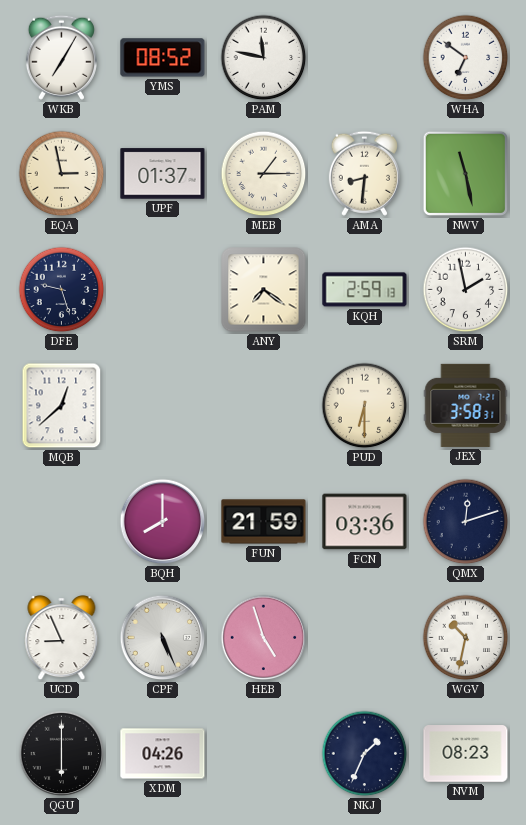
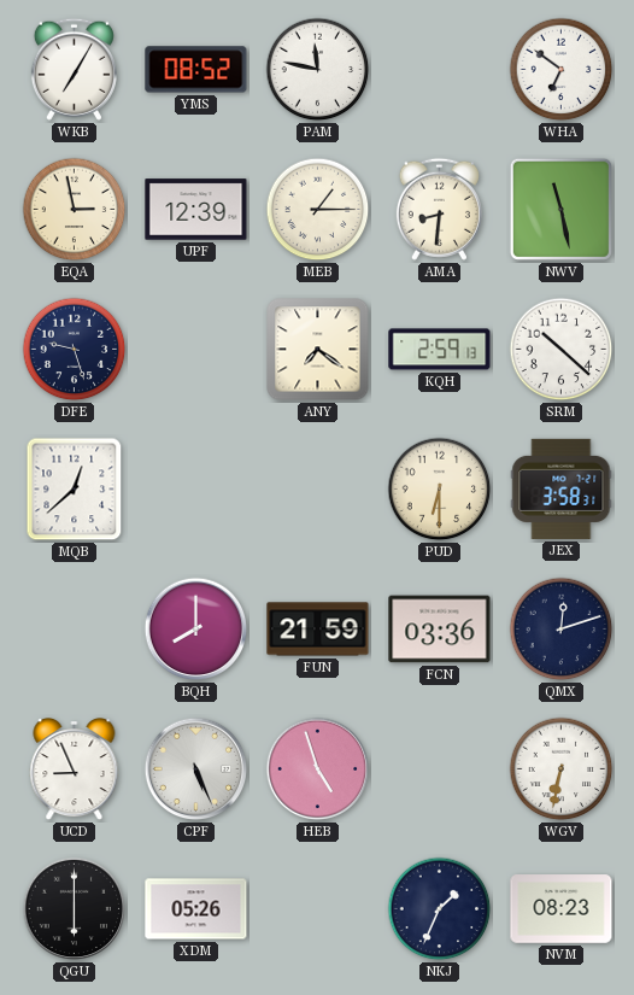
UPF: 01:37 -> 12:39 (196, 210)
SRM: 1:58 -> 10:22 (562, 350)
WGV: 10:32 -> 6:32 (562, 769)
XDM: 04:26 -> 05:26 (196, 909)
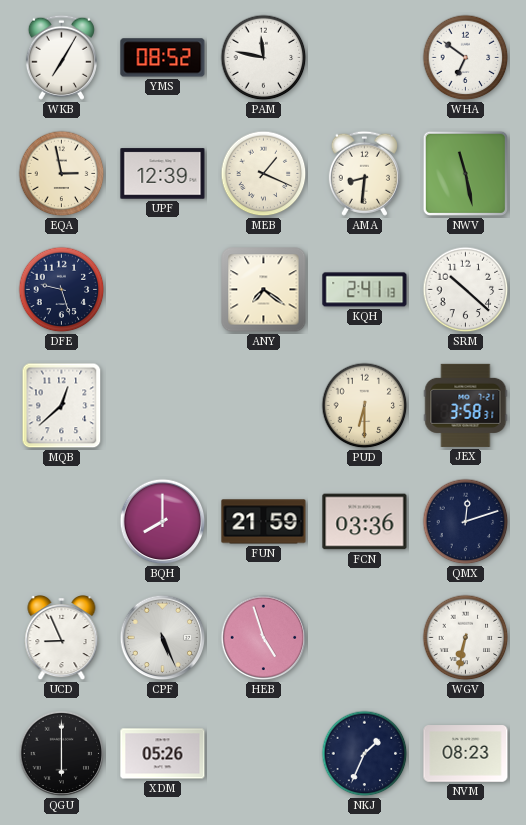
MEB: 1:15 -> 1:19 (264, 174)
KQH: 2:59 -> 2:41 (365, 290)
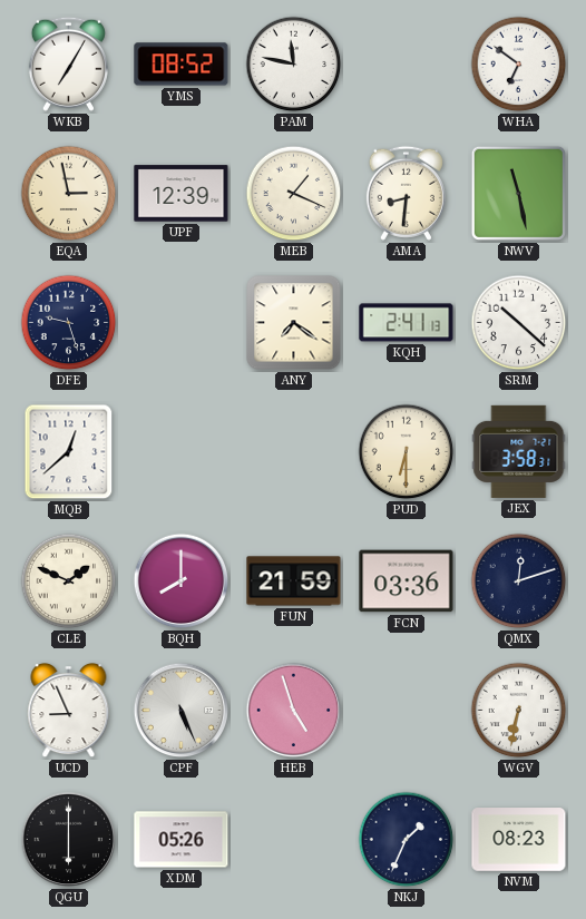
CLE: none -> 1:49 (69, 581)
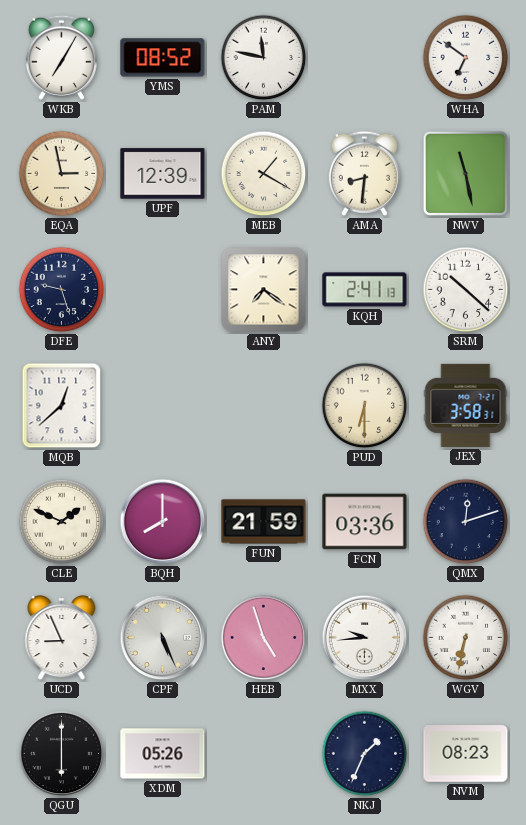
MEB: 1:19 -> 1:20 (264, 174)
MXX: none -> 9:44 (365, 638)
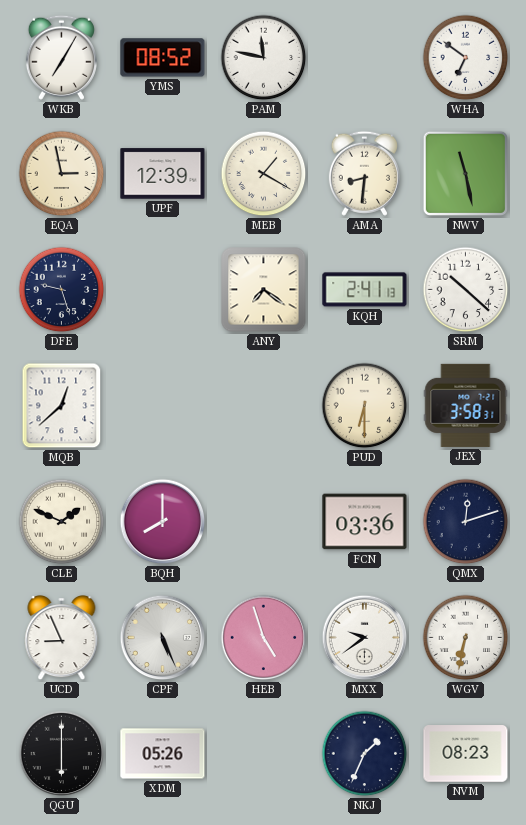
FUN: 21:59 -> none (264, 522)
MXX: 9:44 -> 9:39 (365, 638)
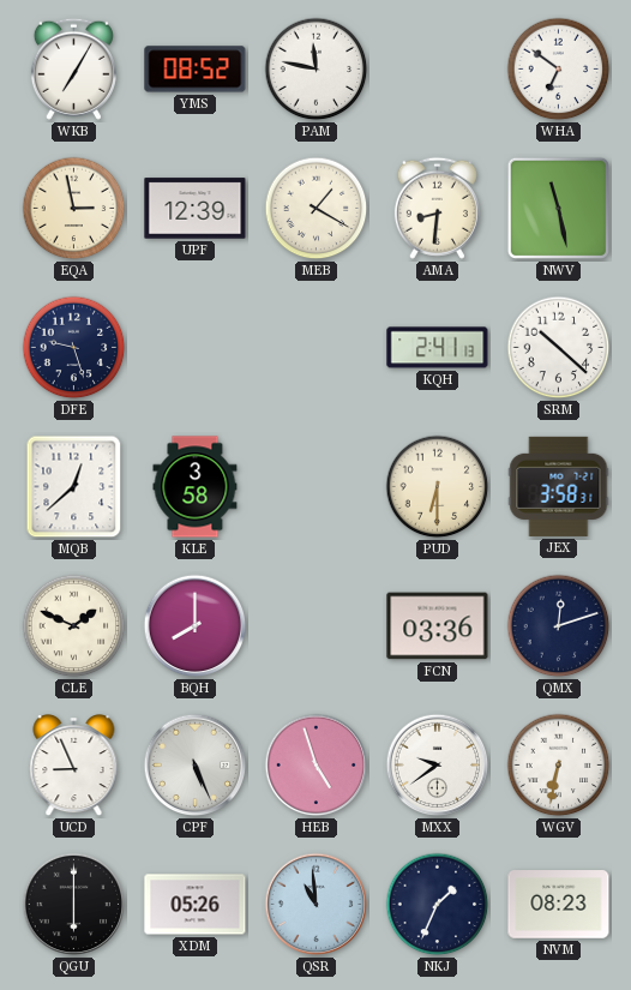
ANY: 7:21 -> none (264, 290)
KLE: none -> 3:58 (196, 487)
QSR: none -> 10:59 (317, 905)
